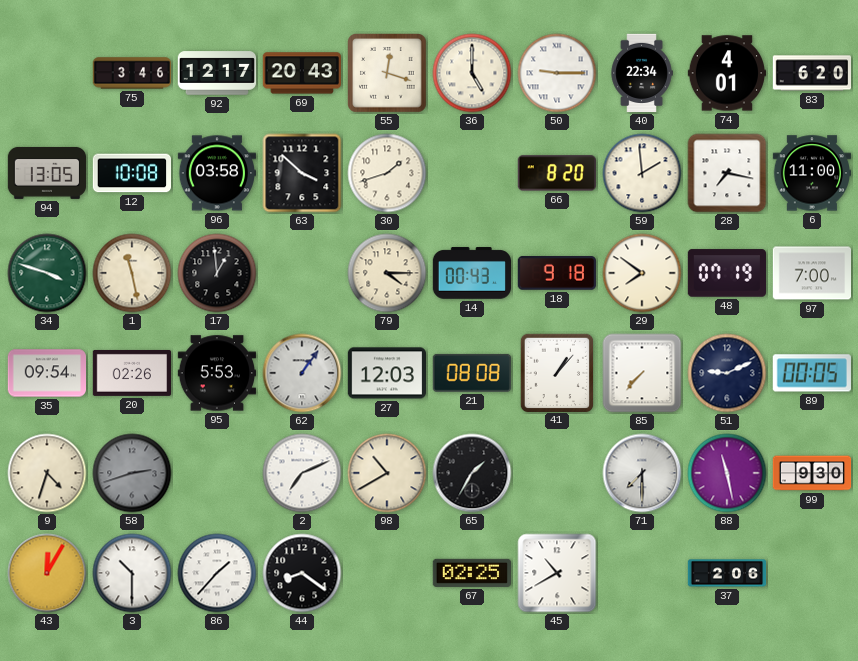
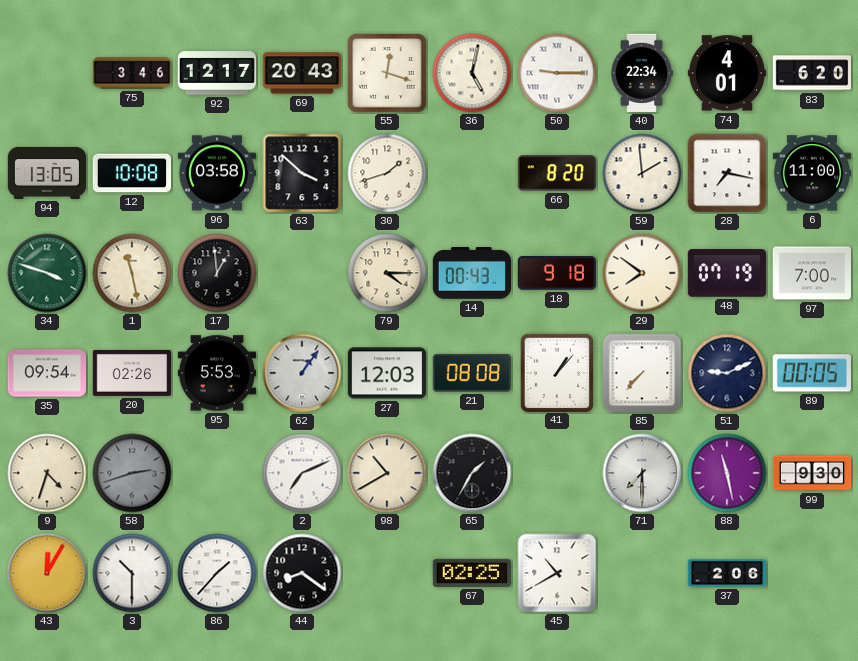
36: 5:00 -> 5:02 (472, 73)
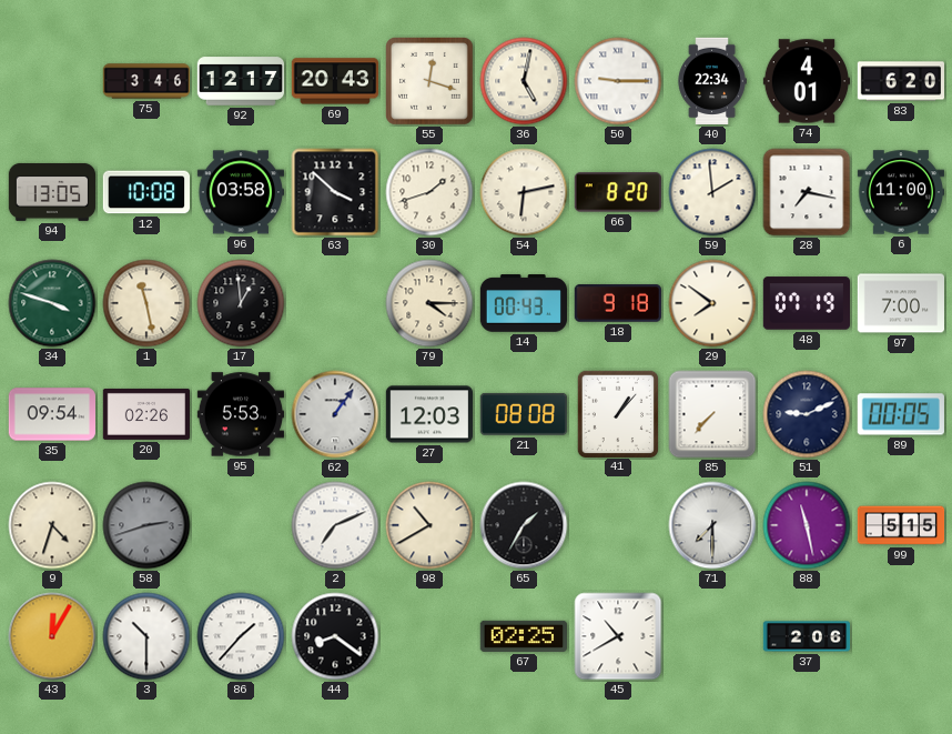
54: none -> 6:13 (524, 192)
99: 9:30 -> 5:15 (901, 525)
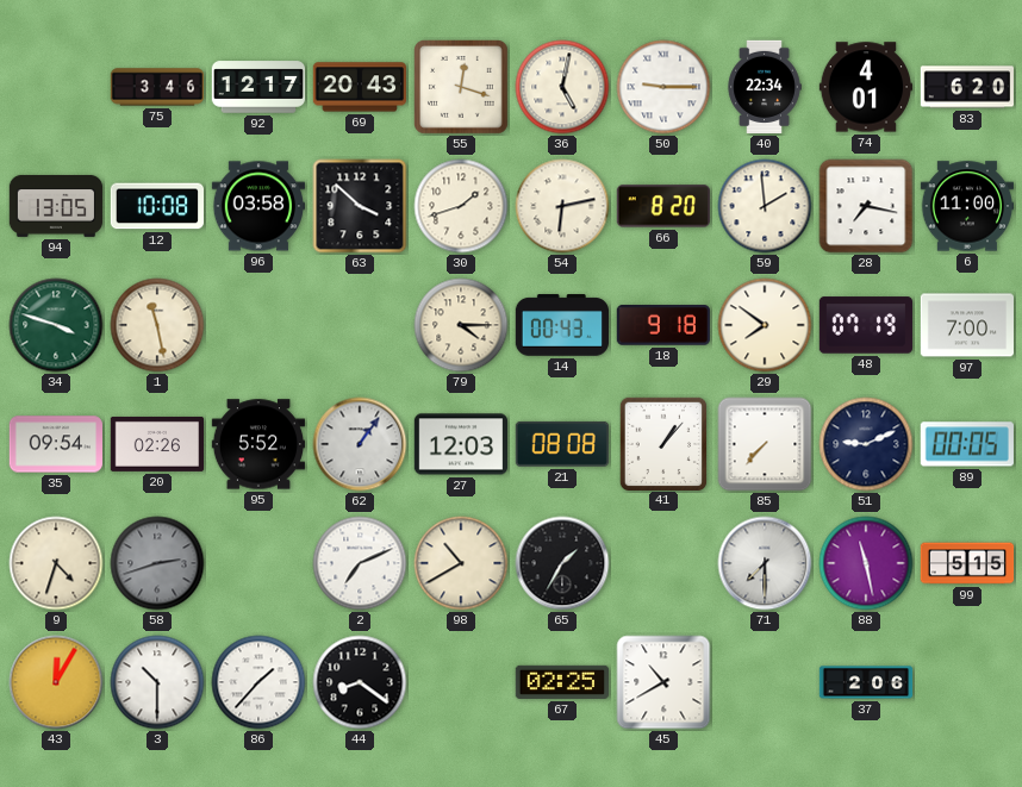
17: 12:59 -> none (241, 303)
95: 5:53 -> 5:52 (258, 444)
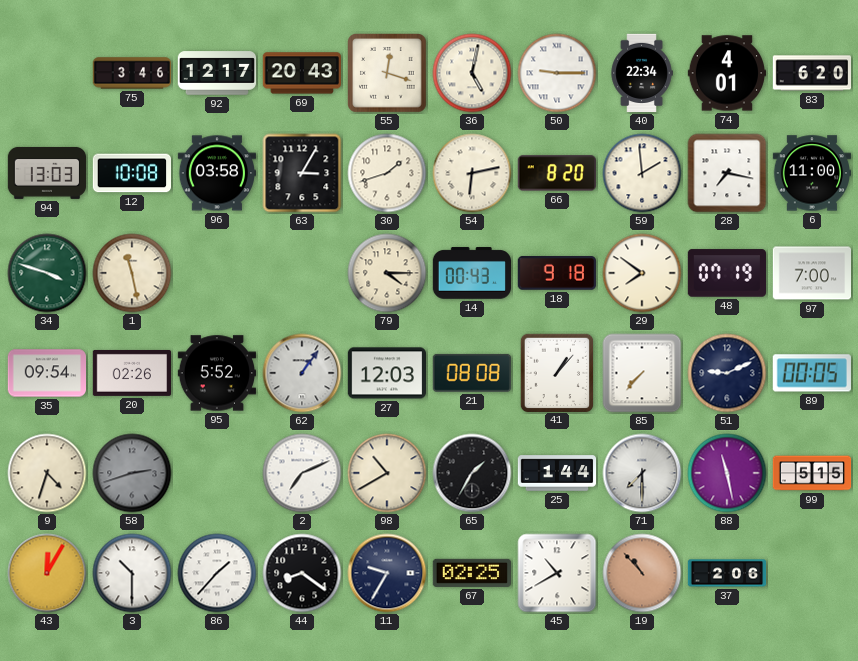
94: 13:05 -> 13:03 (47, 173)
63: 3:52 -> 3:05 (302, 173)
25: none -> 1:44 (557, 473)
11: none -> 9:35 (387, 573)
19: none -> 10:53 (642, 573)
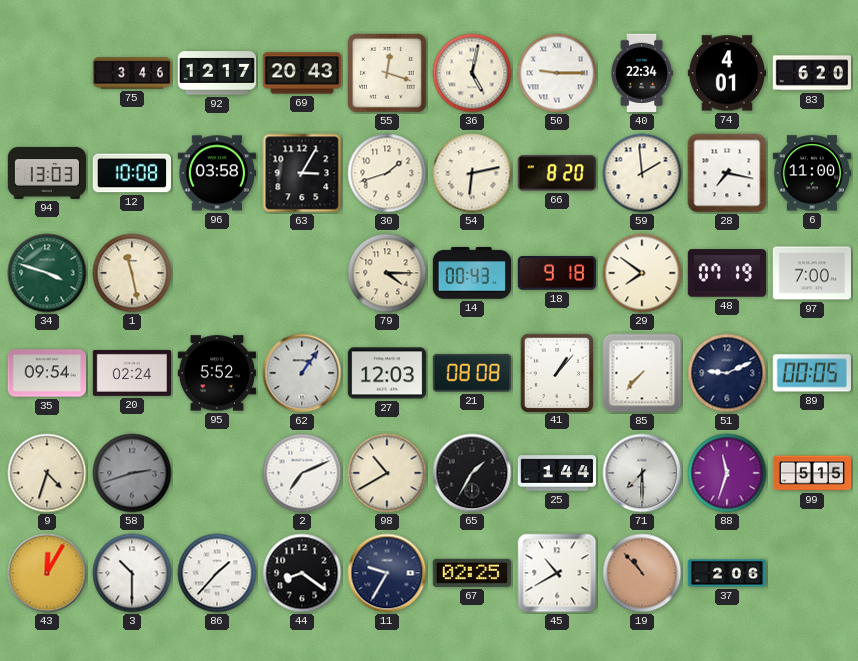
20: 02:26 -> 02:24 (131, 373)
88: 11:28 -> 11:33 (727, 473)
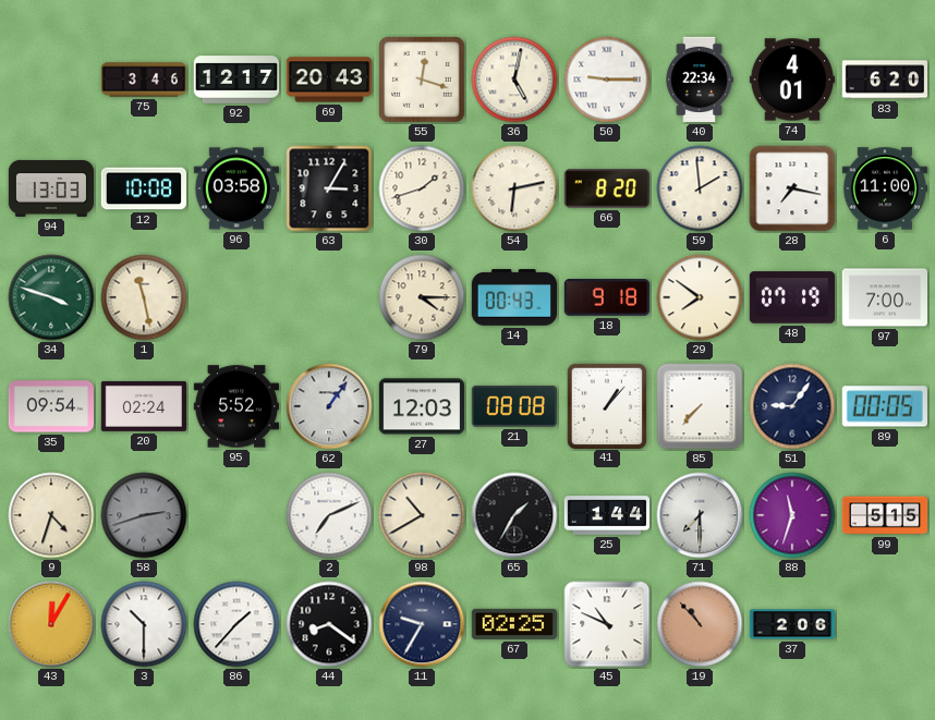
51: 9:11 -> 9:06 (792, 406)
45: 10:40 -> 10:49 (607, 624)
